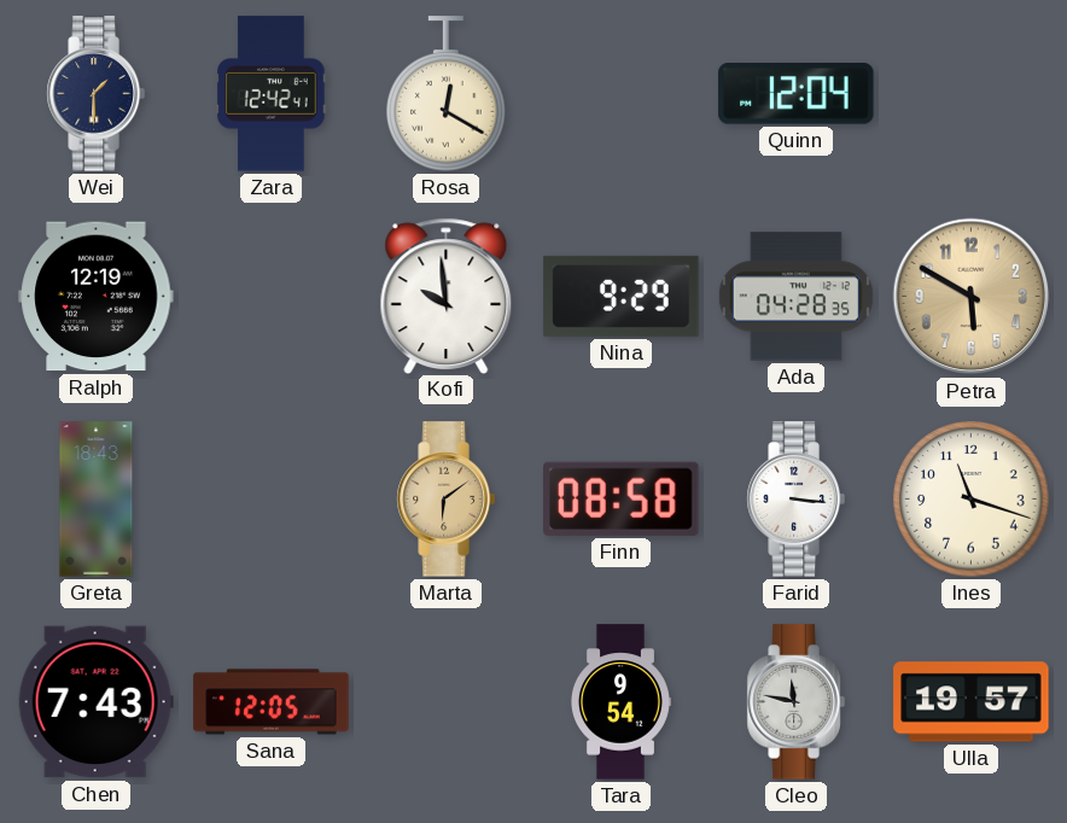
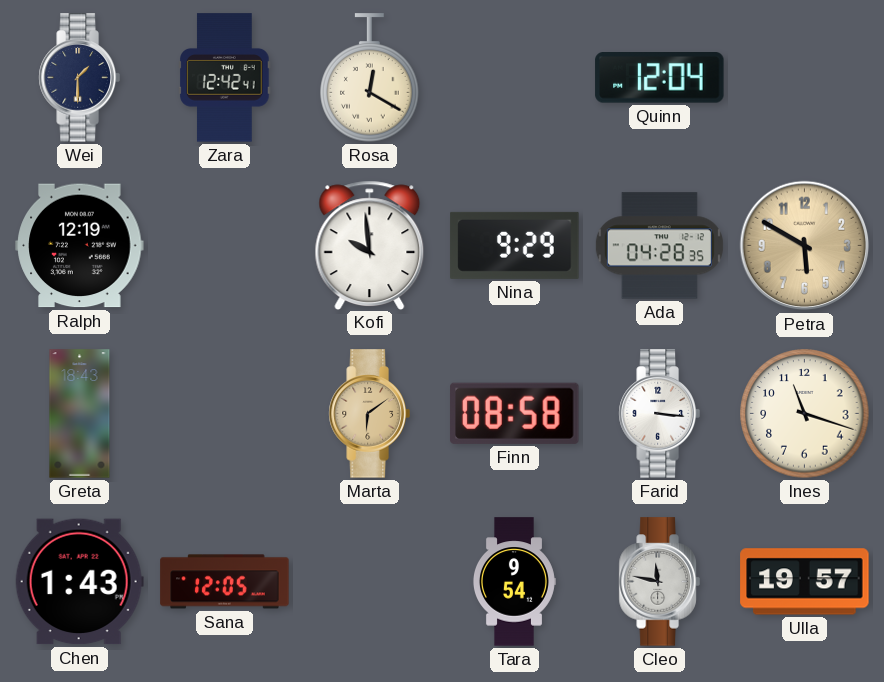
Chen: 7:43 -> 1:43 (79, 582)
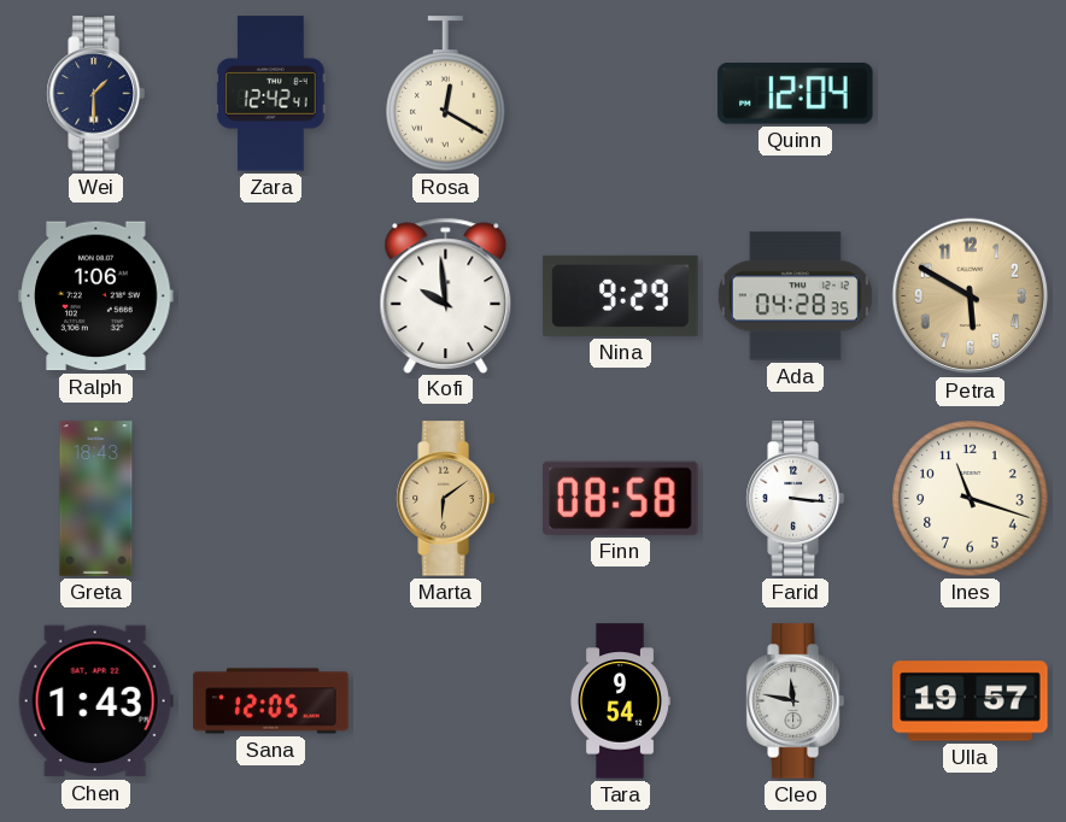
Ralph: 12:19 -> 1:06 (96, 296)
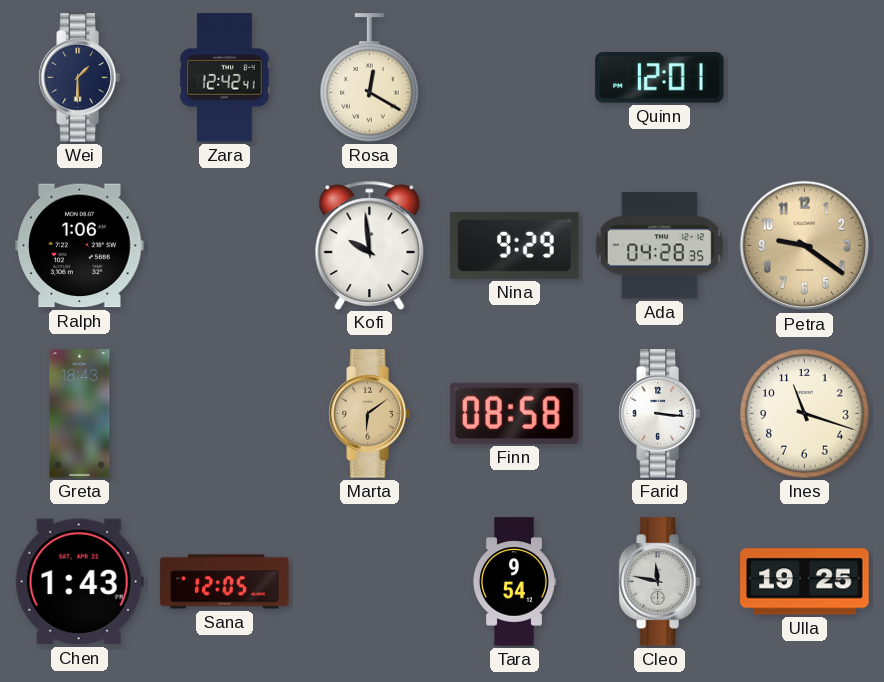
Quinn: 12:04 -> 12:01 (660, 78)
Petra: 5:50 -> 9:21 (805, 246)
Ulla: 19:57 -> 19:25 (805, 582)
